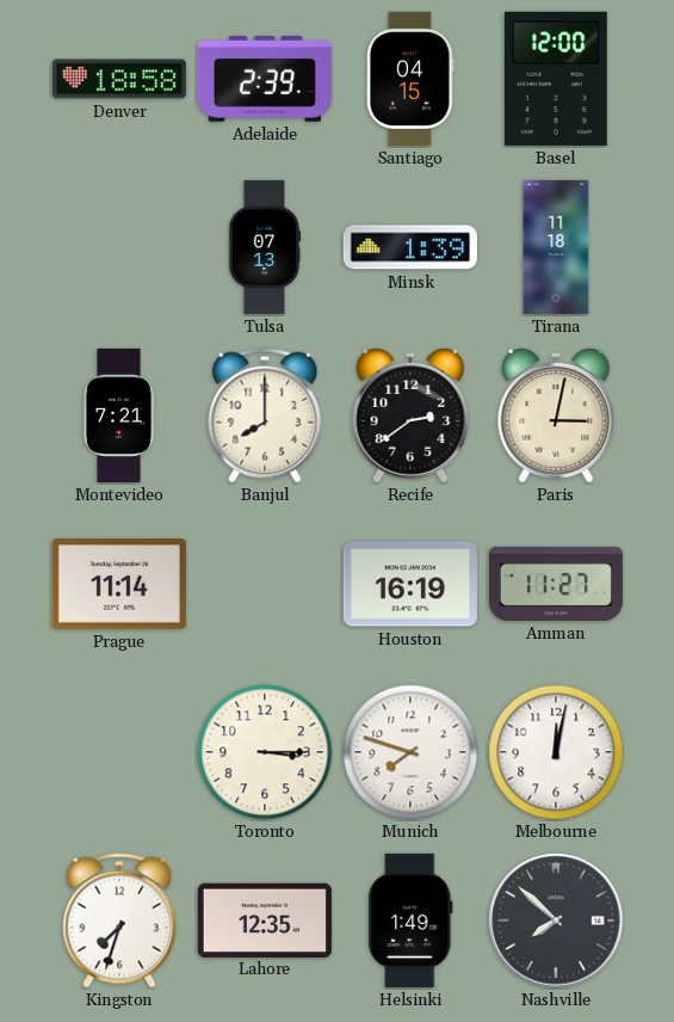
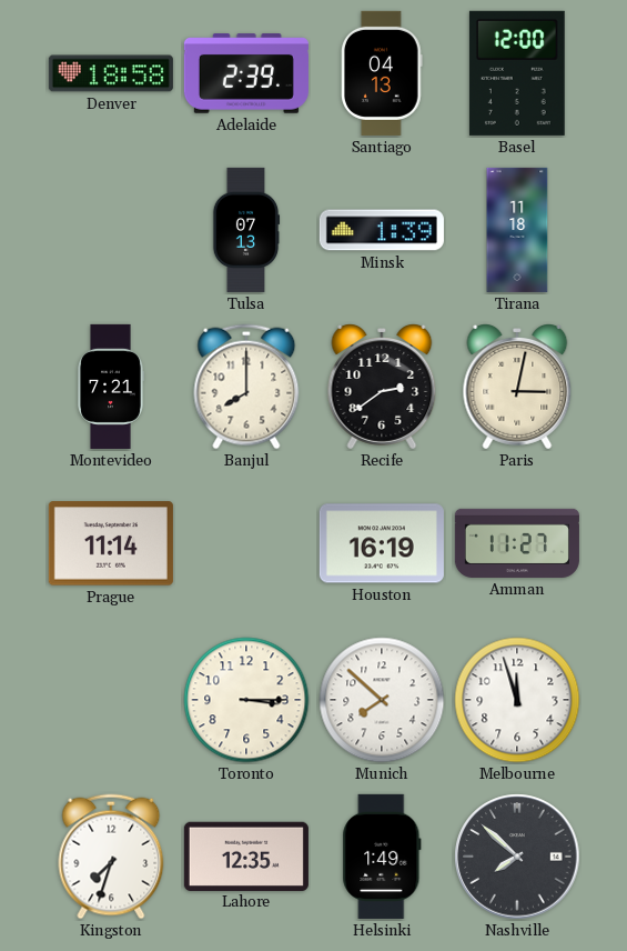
Santiago: 04:15 -> 04:13 (382, 73)
Munich: 7:48 -> 7:52 (382, 700)
Melbourne: 12:02 -> 11:57 (517, 700)
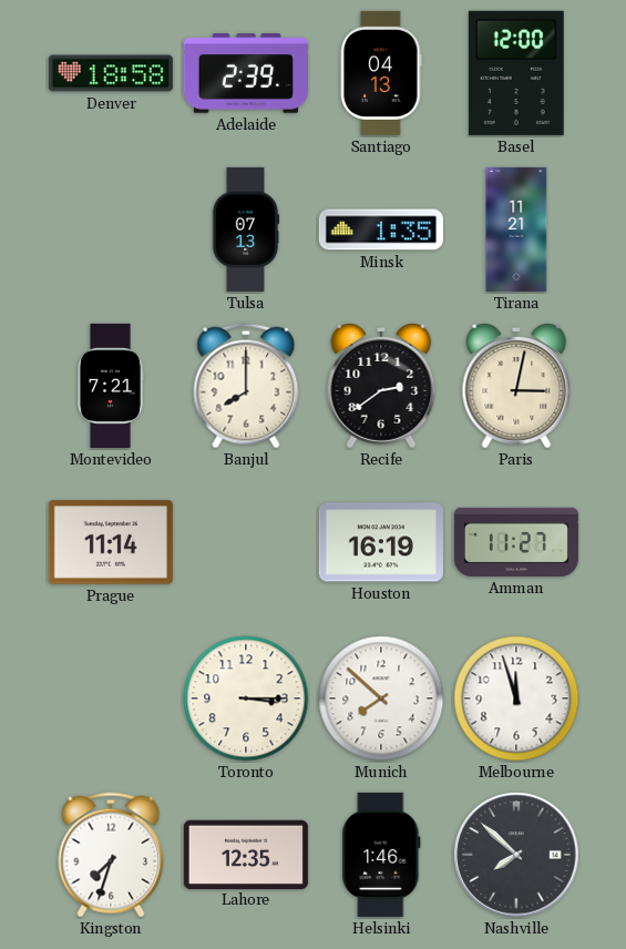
Minsk: 1:39 -> 1:35 (381, 229)
Tirana: 11:18 -> 11:21 (516, 229)
Helsinki: 1:49 -> 1:46 (381, 855)
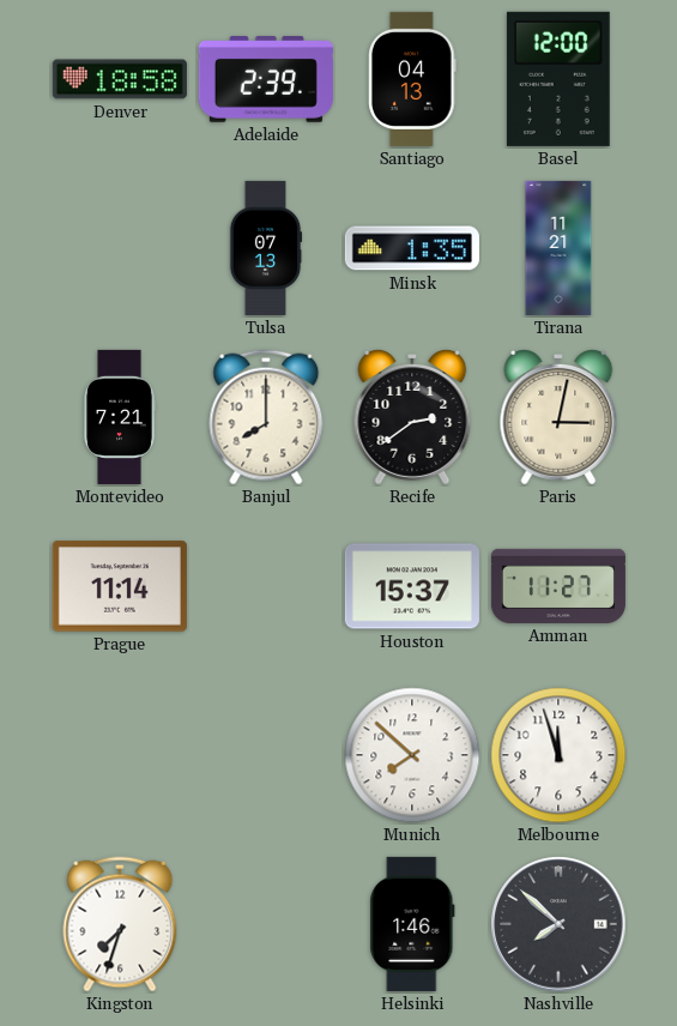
Houston: 16:19 -> 15:37 (412, 586)
Toronto: 3:15 -> none (246, 698)
Lahore: 12:35 -> none (246, 854)
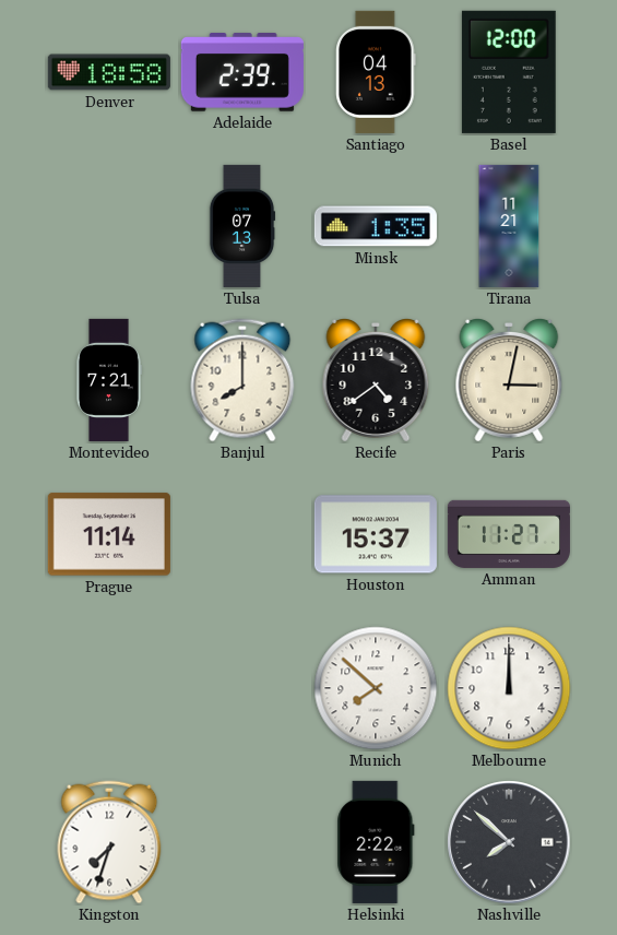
Recife: 2:39 -> 4:39 (376, 381)
Melbourne: 11:57 -> 12:00 (509, 688)
Helsinki: 1:46 -> 2:22 (376, 842)
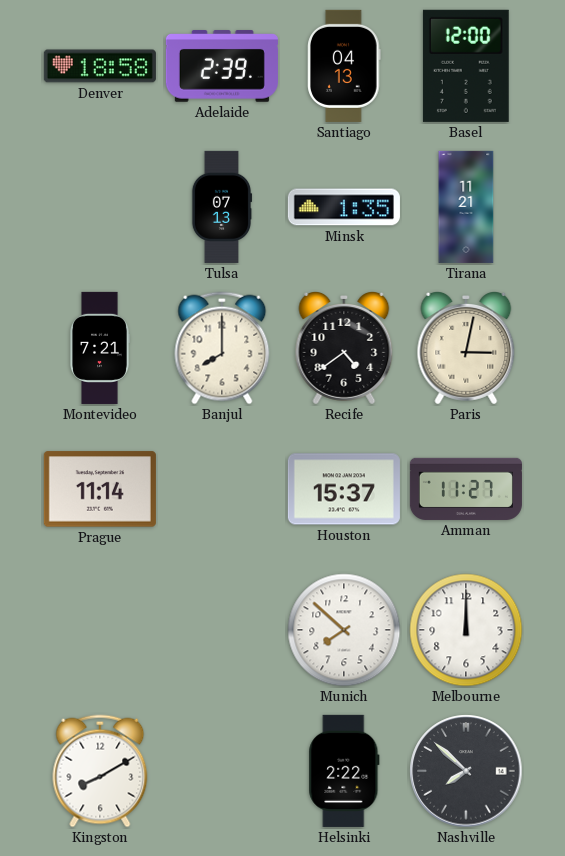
Kingston: 7:33 -> 8:10 (100, 771)
